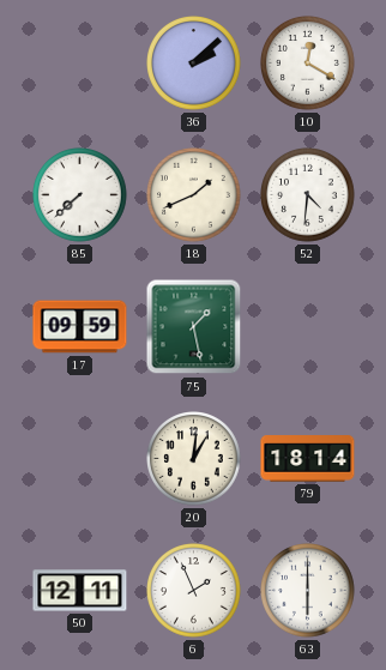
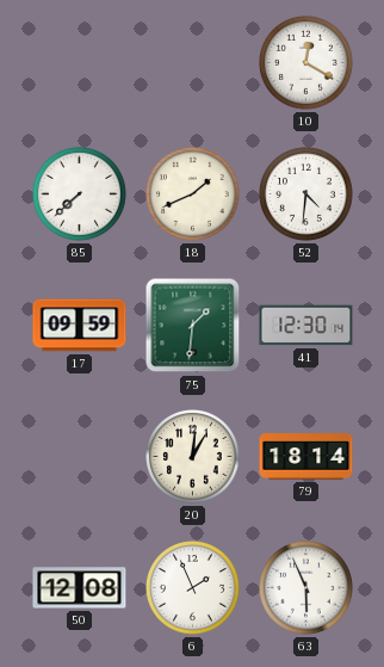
36: 2:08 -> none (194, 64)
75: 1:28 -> 1:31 (193, 326)
41: none -> 12:30 (306, 326)
50: 12:11 -> 12:08 (80, 588)
63: 6:00 -> 5:56 (306, 588)
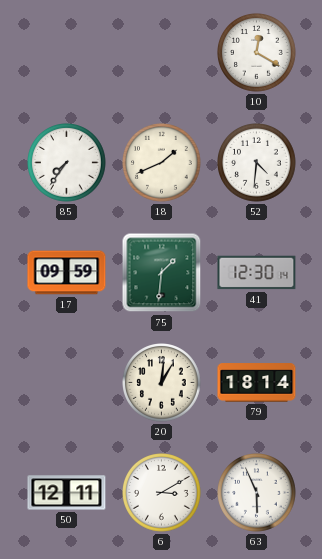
85: 7:38 -> 7:36 (67, 163)
50: 12:08 -> 12:11 (67, 493)
6: 1:56 -> 3:10 (162, 493)
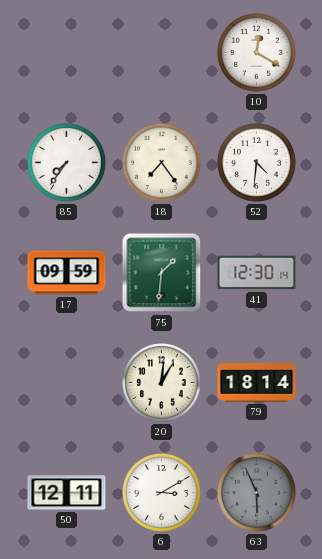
18: 1:41 -> 7:24 (162, 163)
63 dial: white -> grey (257, 493)
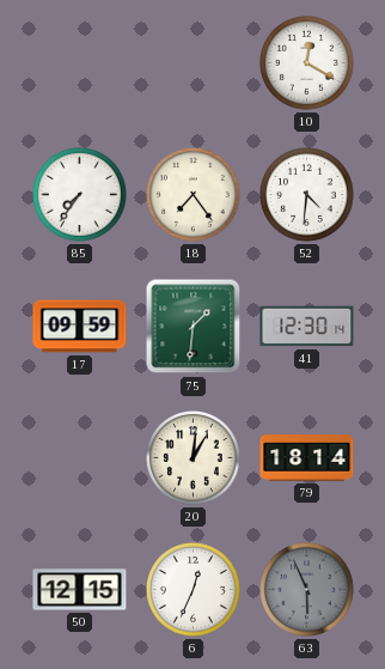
50: 12:11 -> 12:15 (80, 590)
6: 3:10 -> 12:34 (194, 590)
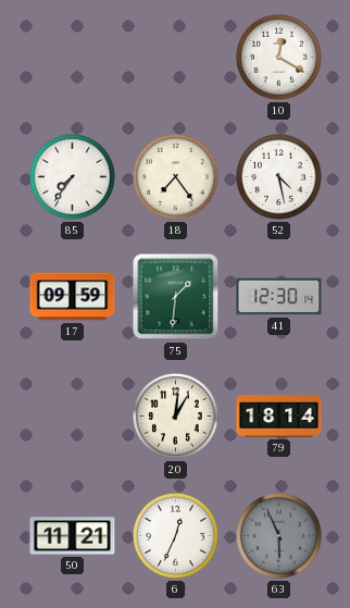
52: 4:31 -> 4:28 (279, 177)
50: 12:15 -> 11:21 (73, 536)
